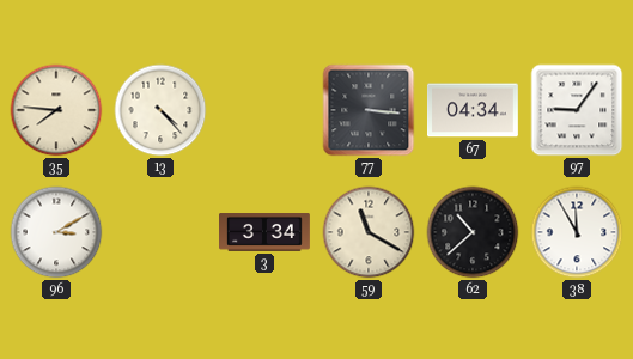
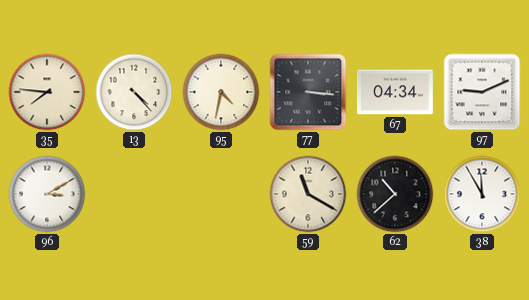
95: none -> 4:32 (221, 92)
97: 9:06 -> 9:11 (482, 92)
3: 3:34 -> none (266, 233)
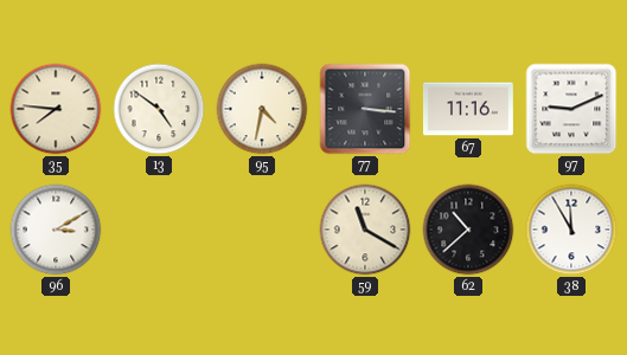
13: 4:23 -> 4:51 (159, 109)
67: 04:34 -> 11:16 (469, 109)
